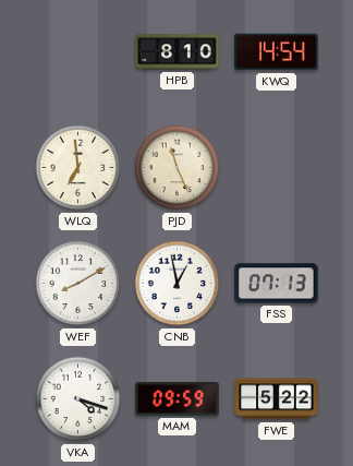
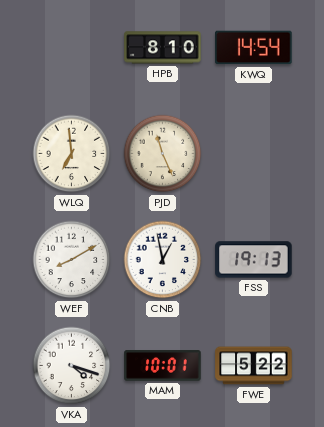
FSS: 07:13 -> 19:13 (254, 260)
MAM: 09:59 -> 10:01 (163, 366)
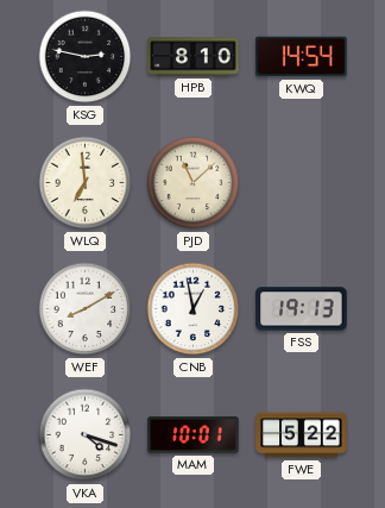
KSG: none -> 2:47 (86, 57)
PJD: 11:26 -> 11:08 (194, 183)
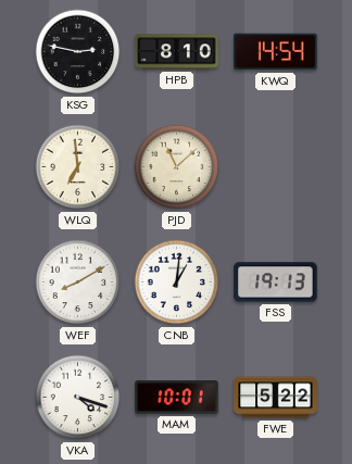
CNB: 12:58 -> 1:01 (177, 283)
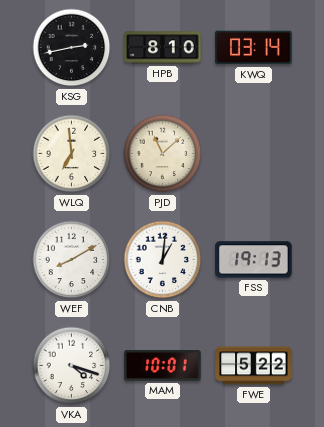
KSG: 2:47 -> 2:43 (72, 48)
KWQ: 14:54 -> 03:14 (254, 48)
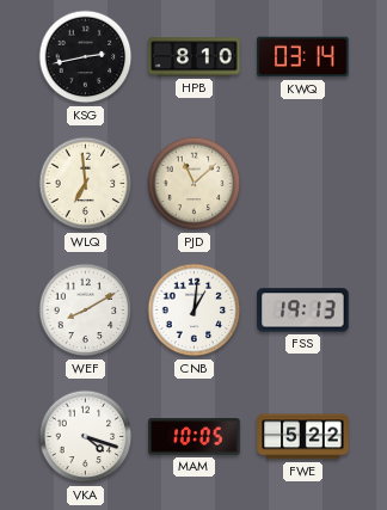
MAM: 10:01 -> 10:05 (195, 437)
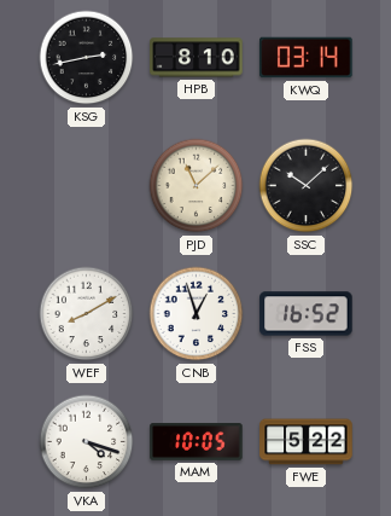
WLQ: 6:59 -> none (86, 184)
SSC: none -> 10:08 (307, 186)
CNB: 1:01 -> 12:57 (197, 314)
FSS: 19:13 -> 16:52 (307, 314)
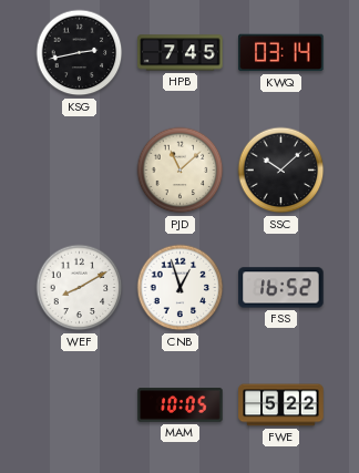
HPB: 8:10 -> 7:45 (181, 53)
VKA: 4:18 -> none (87, 442)
